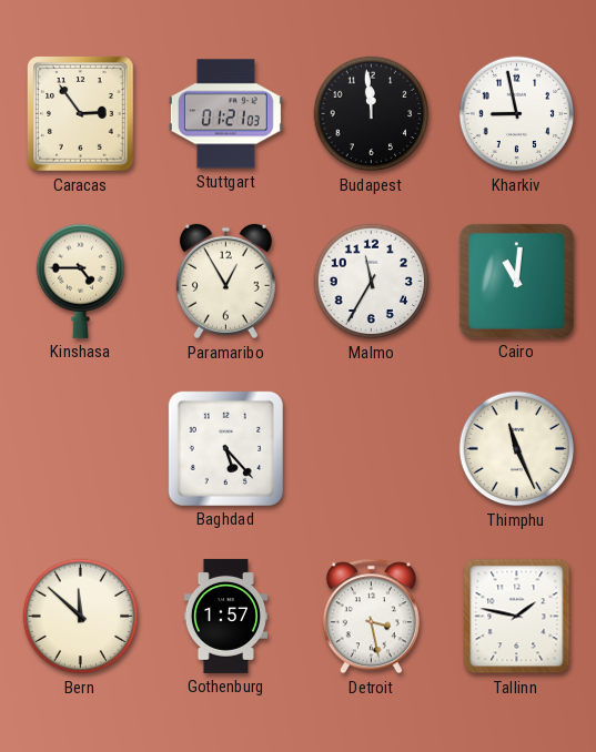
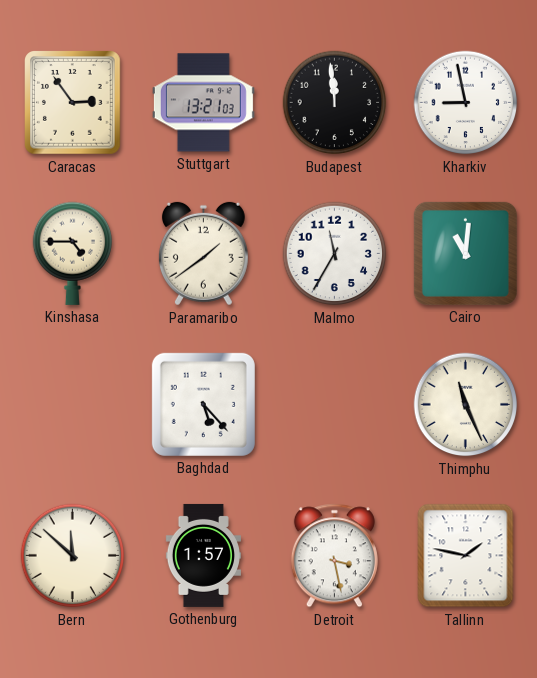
Stuttgart: 01:21 -> 13:21 (203, 103)
Paramaribo: 12:55 -> 1:39 (203, 254)
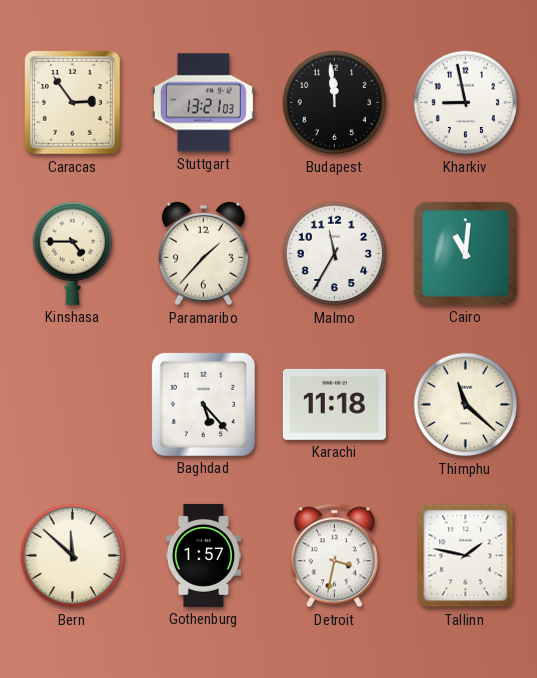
Paramaribo: 1:39 -> 1:37 (203, 254)
Karachi: none -> 11:18 (334, 404)
Thimphu: 11:26 -> 11:22 (466, 405)
Detroit: 3:28 -> 3:32 (334, 556)
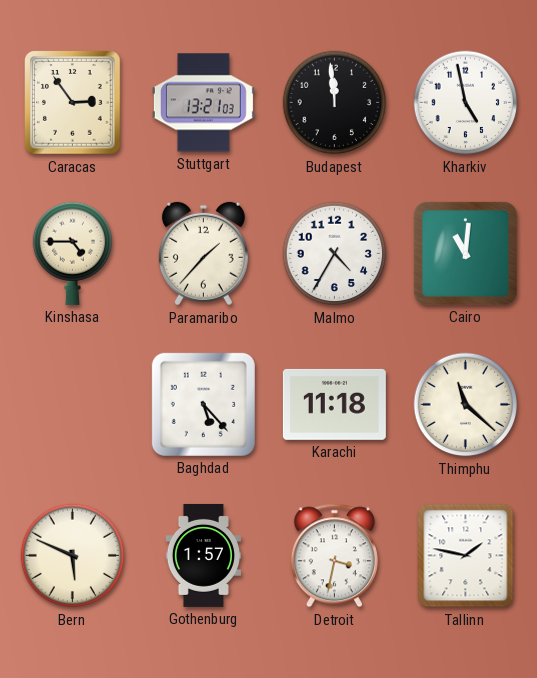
Kharkiv: 8:58 -> 4:58 (466, 103)
Malmo: 11:35 -> 4:35 (335, 254)
Bern: 11:52 -> 5:49 (73, 556)
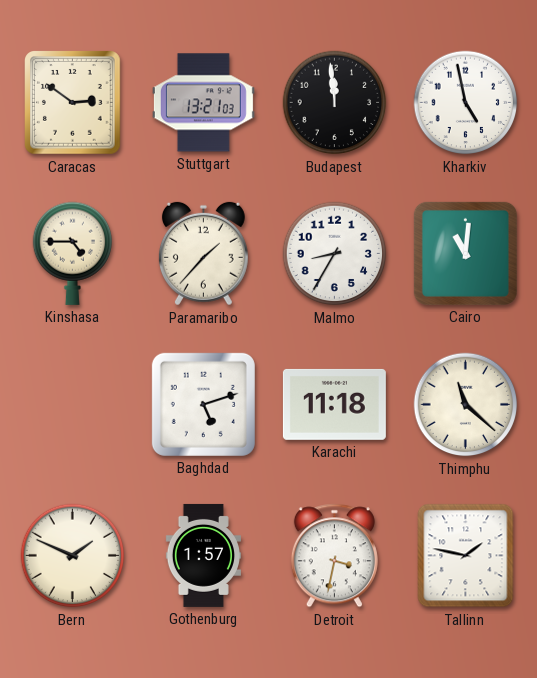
Caracas: 2:54 -> 2:51 (73, 103)
Malmo: 4:35 -> 8:35 (335, 254)
Baghdad: 5:23 -> 5:12 (203, 404)
Bern: 5:49 -> 1:49 (73, 556)
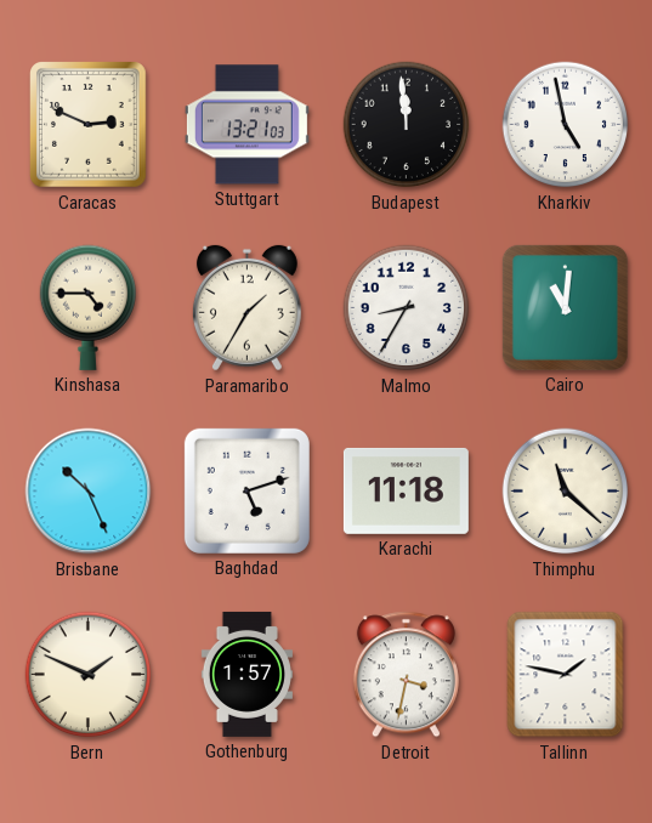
Caracas: 2:51 -> 2:49 (89, 125)
Paramaribo: 1:37 -> 1:35 (246, 308)
Brisbane: none -> 10:26 (89, 492)
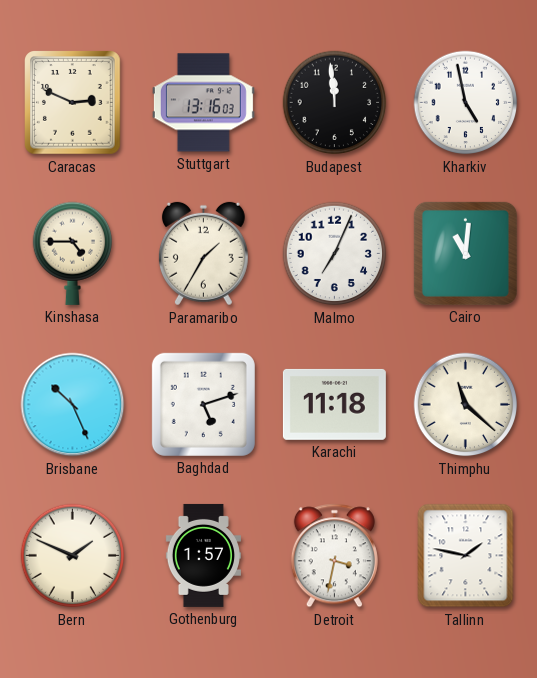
Stuttgart: 13:21 -> 13:16 (203, 103)
Malmo: 8:35 -> 7:04 (335, 254)
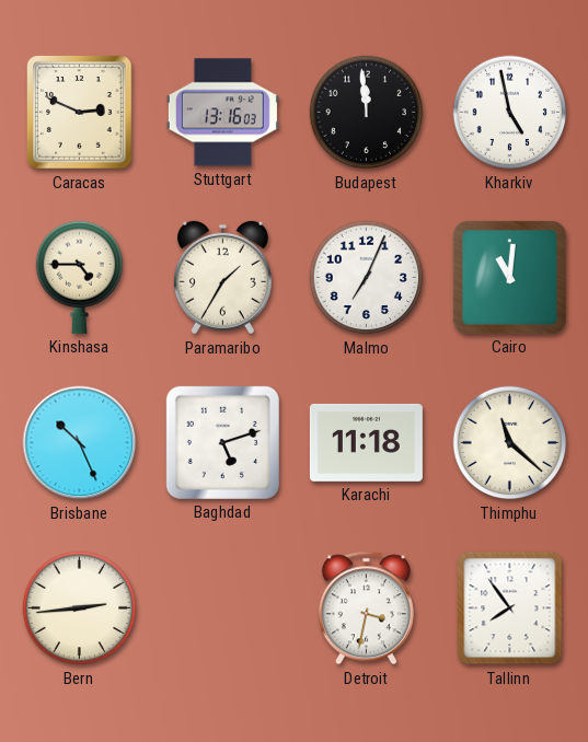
Bern: 1:49 -> 2:44 (80, 608)
Gothenburg: 1:57 -> none (203, 555)
Tallinn: 1:47 -> 7:54 (510, 608)
